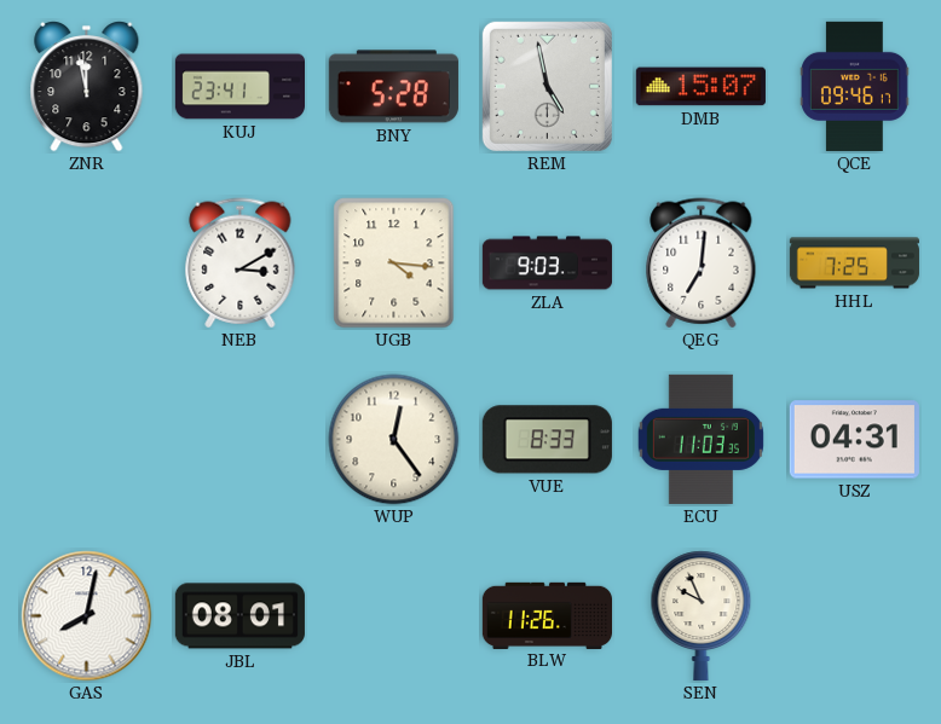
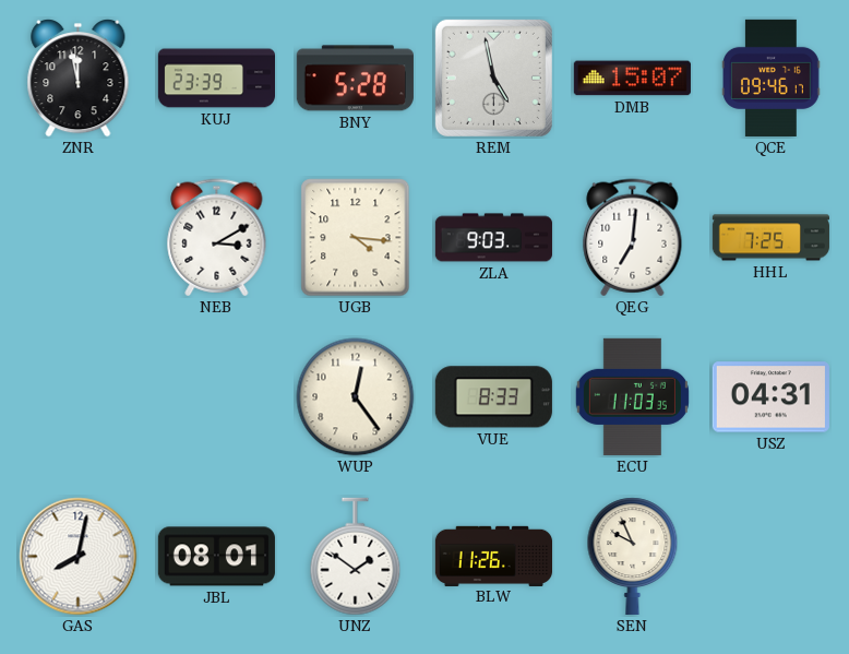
KUJ: 23:41 -> 23:39 (216, 79)
UNZ: none -> 1:51 (356, 557)
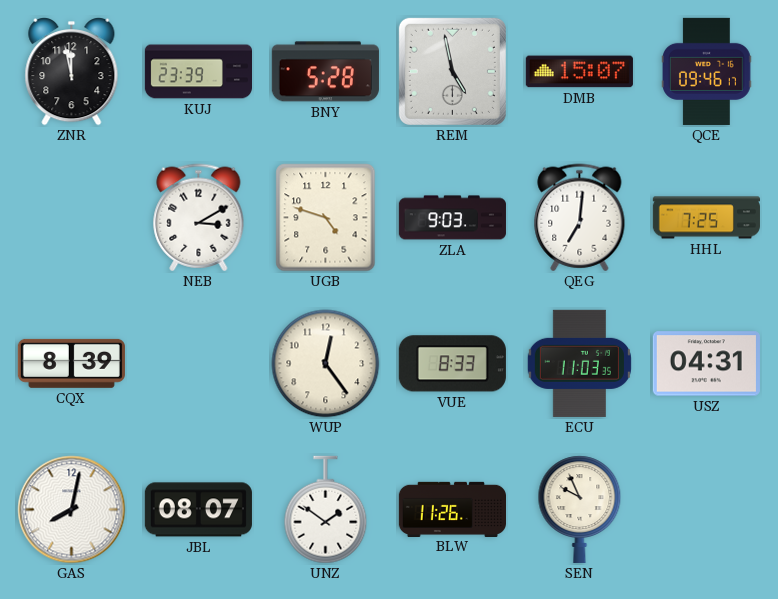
UGB: 4:16 -> 4:48 (326, 218)
CQX: none -> 8:39 (71, 363)
JBL: 08:01 -> 08:07 (198, 510)
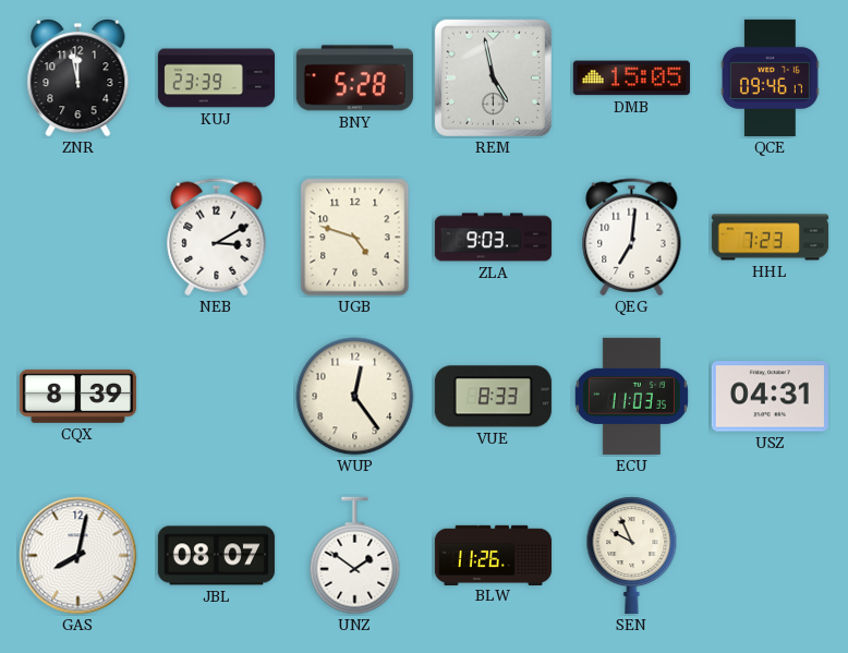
DMB: 15:07 -> 15:05 (631, 78)
HHL: 7:25 -> 7:23 (770, 238)
